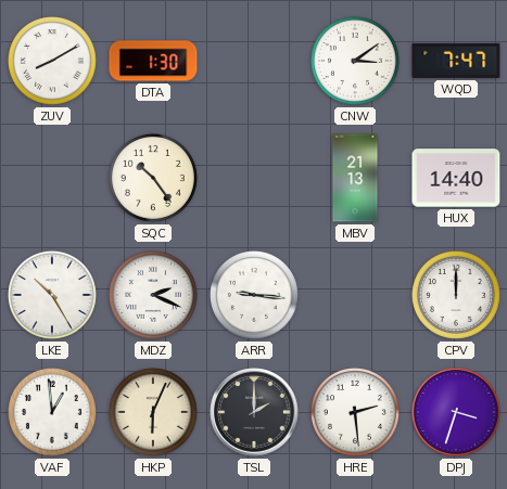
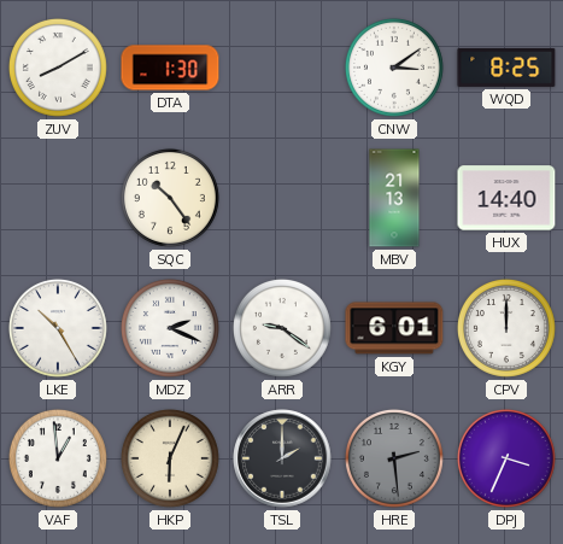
WQD: 7:47 -> 8:25 (506, 68)
ARR: 9:16 -> 9:21 (282, 328)
KGY: none -> 6:01 (394, 328)
HRE dial: white -> grey (394, 458)
DPJ: 3:33 -> 3:34 (506, 458)
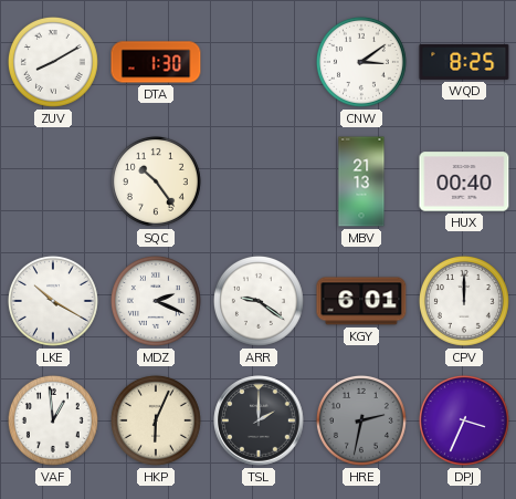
HUX: 14:40 -> 00:40 (464, 181)
LKE: 10:25 -> 10:20 (53, 301)
HRE: 2:29 -> 2:32 (361, 420)
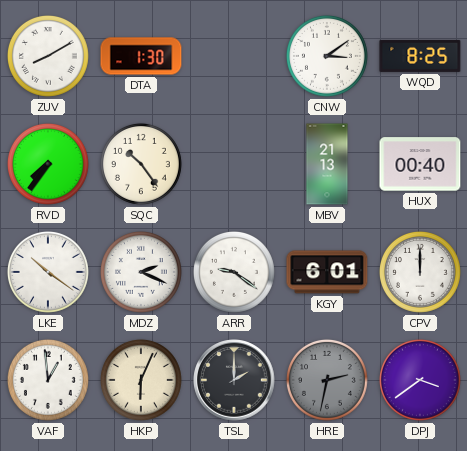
RVD: none -> 7:36 (48, 164)
LKE: 10:20 -> 10:21 (48, 272)
DPJ: 3:34 -> 3:39 (420, 380)
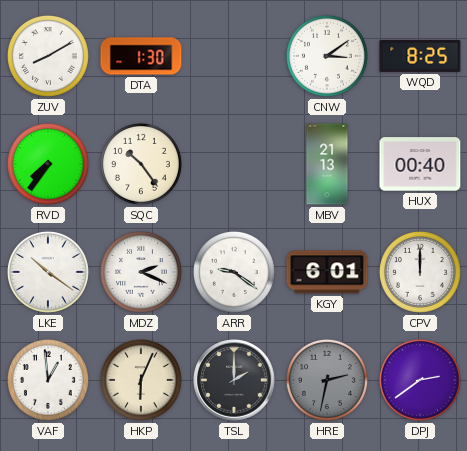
DPJ: 3:39 -> 2:39 (420, 380)
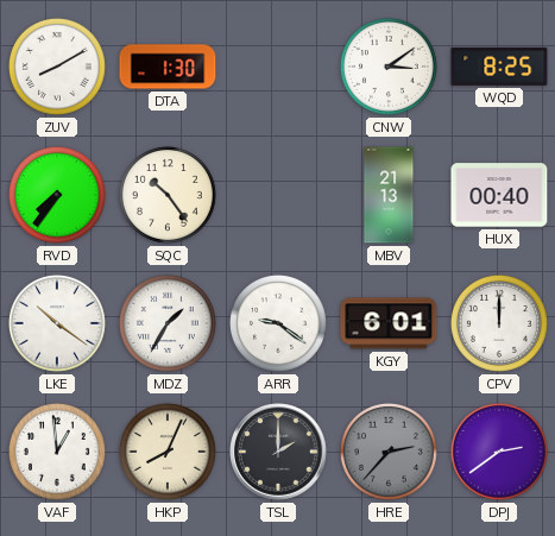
MDZ: 2:19 -> 1:35 (168, 323)
HKP: 6:04 -> 8:04 (168, 452)
HRE: 2:32 -> 2:37 (389, 452)
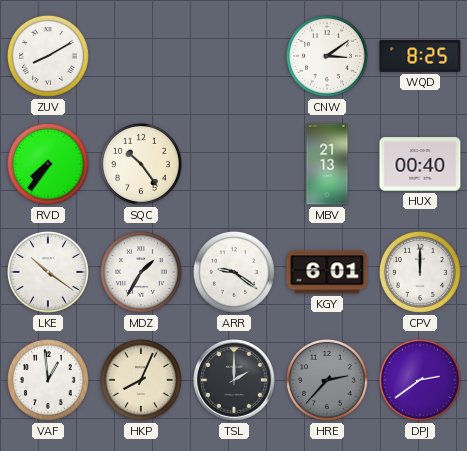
DTA: 1:30 -> none (168, 67)
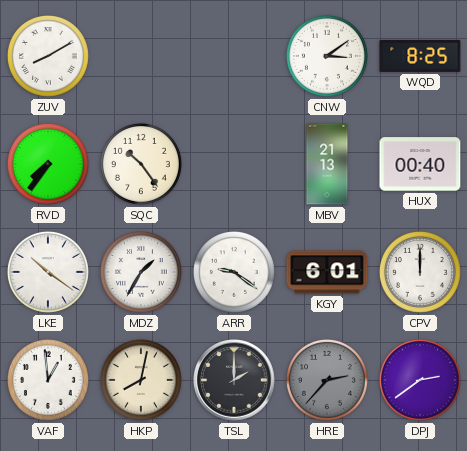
HKP: 8:04 -> 8:02 (141, 380)
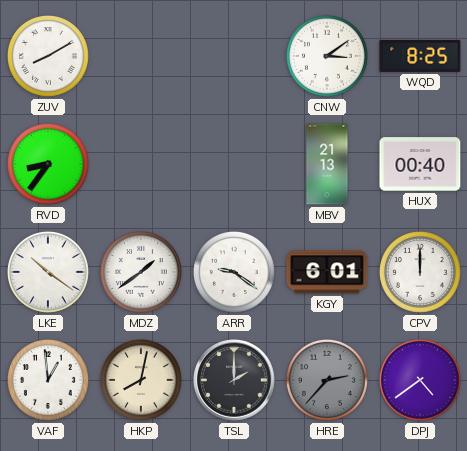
RVD: 7:36 -> 8:36 (48, 164)
SQC: 10:24 -> none (141, 164)
MDZ: 1:35 -> 1:39 (141, 272)
DPJ: 2:39 -> 4:39 (420, 380)
